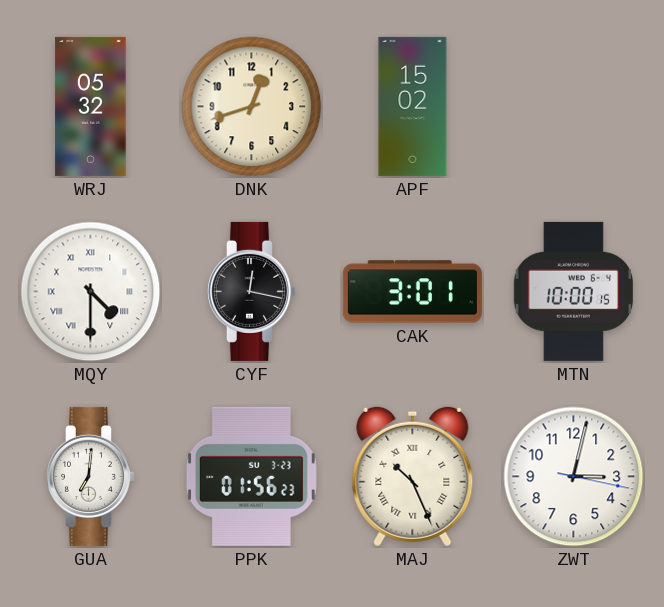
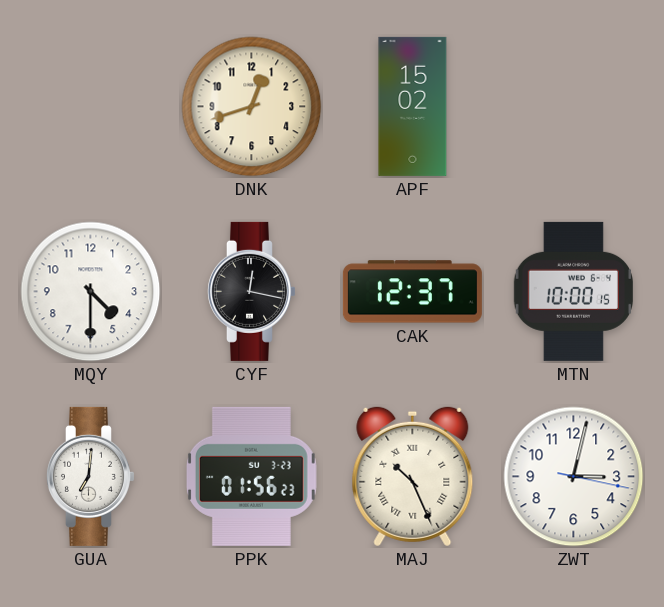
WRJ: 05:32 -> none (91, 106)
MQY numerals: Roman -> Arabic (91, 292)
CAK: 3:01 -> 12:37 (412, 292)
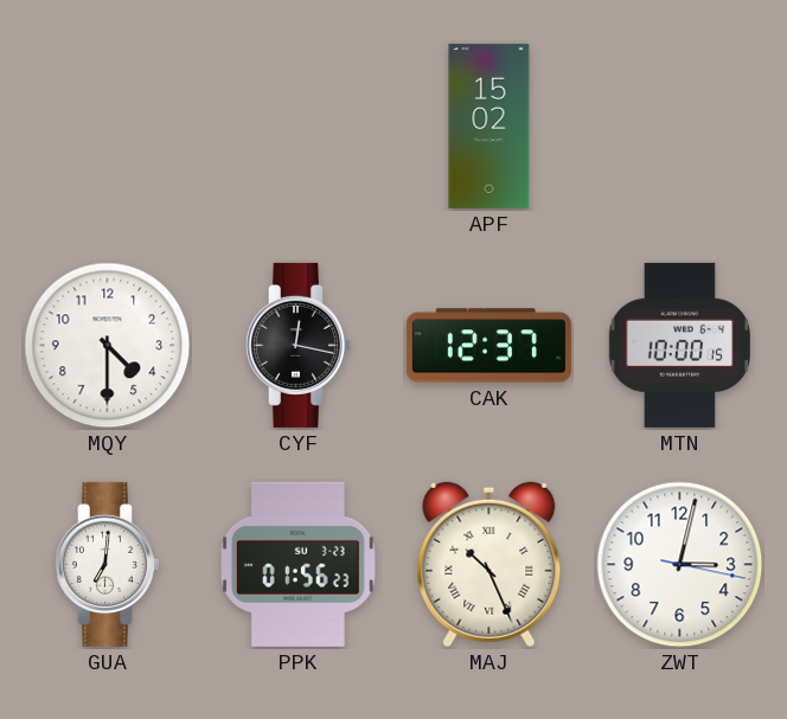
DNK: 12:42 -> none (252, 107)
